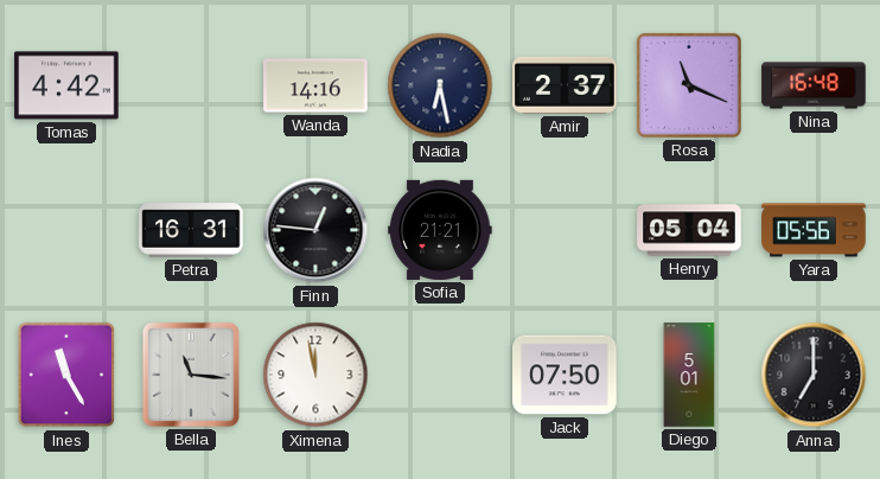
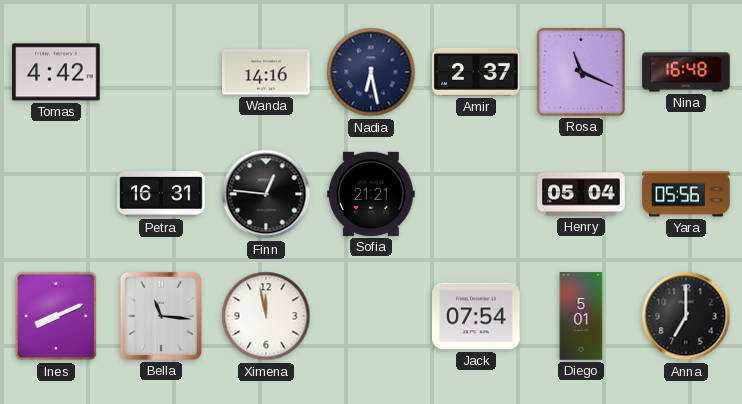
Ines: 11:25 -> 8:11 (56, 316)
Jack: 07:50 -> 07:54 (476, 316)
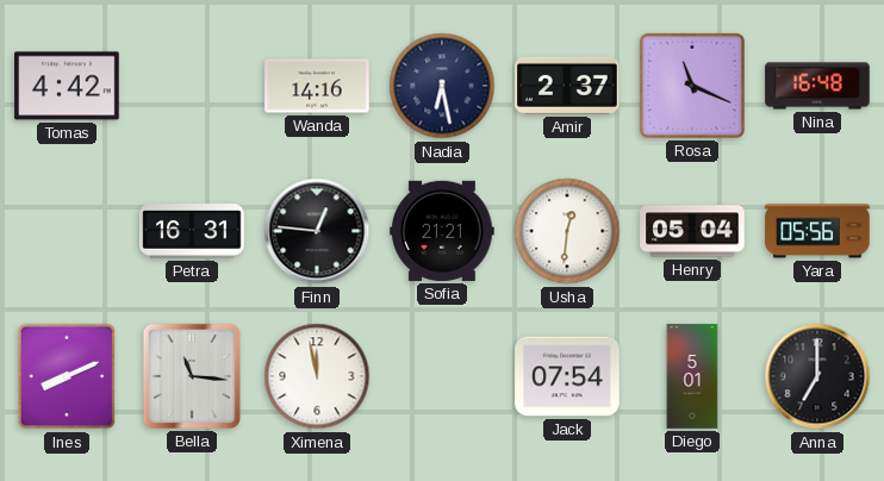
Usha: none -> 12:31 (567, 231)
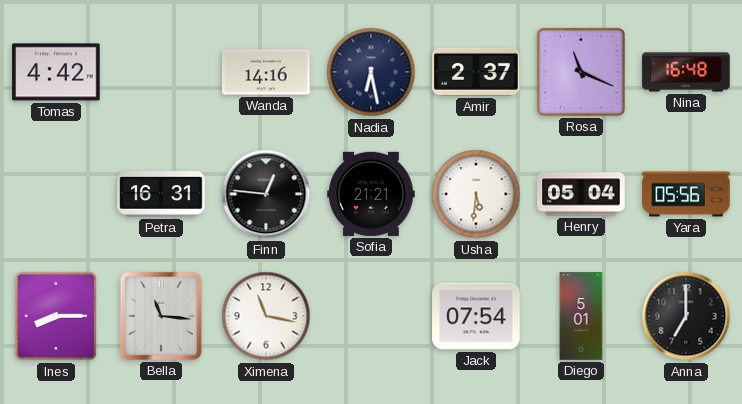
Usha: 12:31 -> 5:31 (476, 194)
Ines: 8:11 -> 8:15 (56, 316)
Ximena: 11:58 -> 11:17 (266, 316)
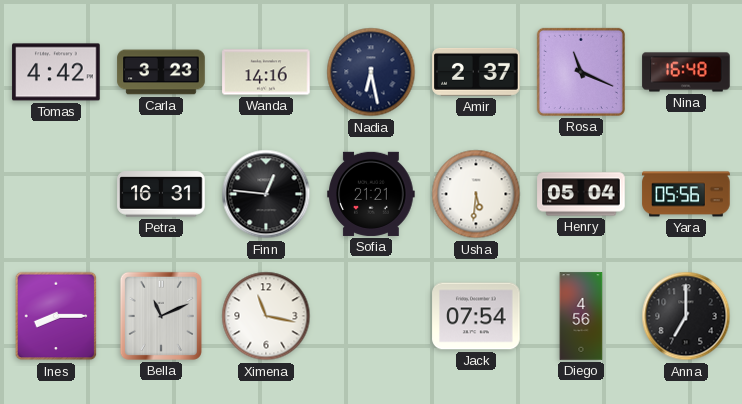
Carla: none -> 3:23 (161, 72)
Bella: 11:16 -> 11:11 (161, 316)
Diego: 5:01 -> 4:56 (581, 316)
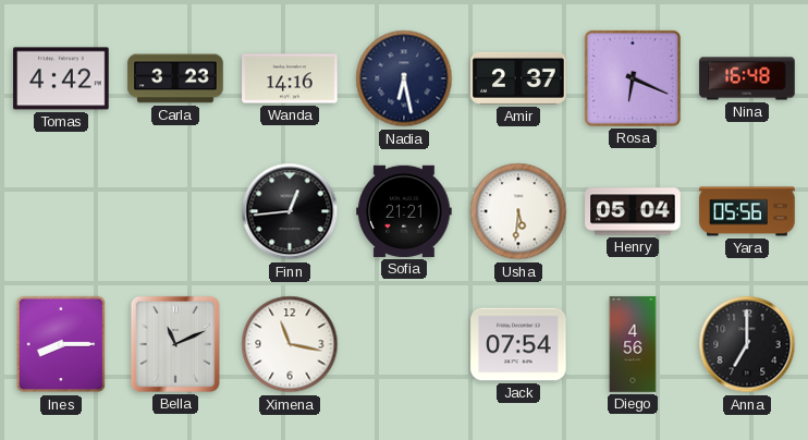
Rosa: 11:19 -> 6:19 (633, 78)
Petra: 16:31 -> none (161, 194)
Finn: 12:46 -> 12:44 (290, 211)
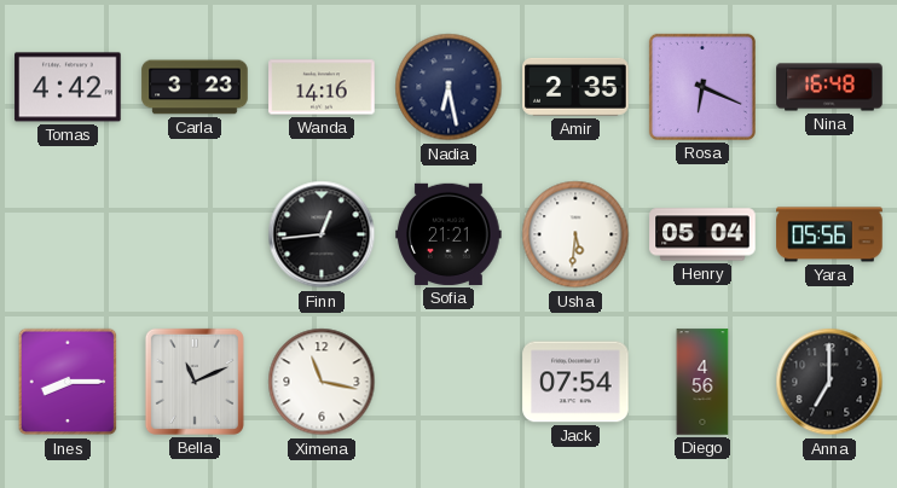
Amir: 2:37 -> 2:35 (575, 87)
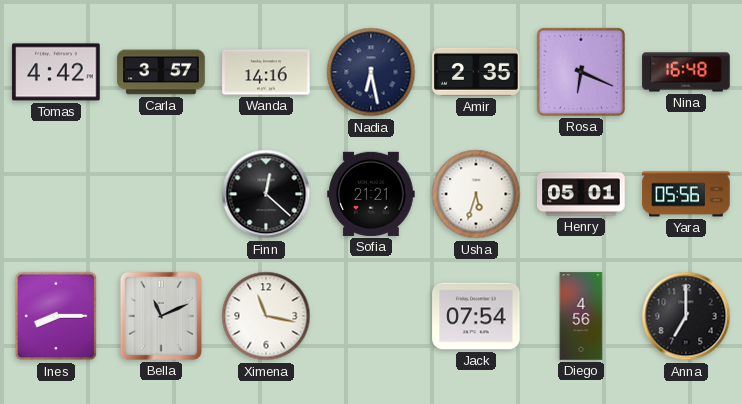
Carla: 3:23 -> 3:57 (161, 72)
Finn: 12:44 -> 12:22 (266, 194)
Usha: 5:31 -> 5:33 (476, 194)
Henry: 05:04 -> 05:01 (581, 194)
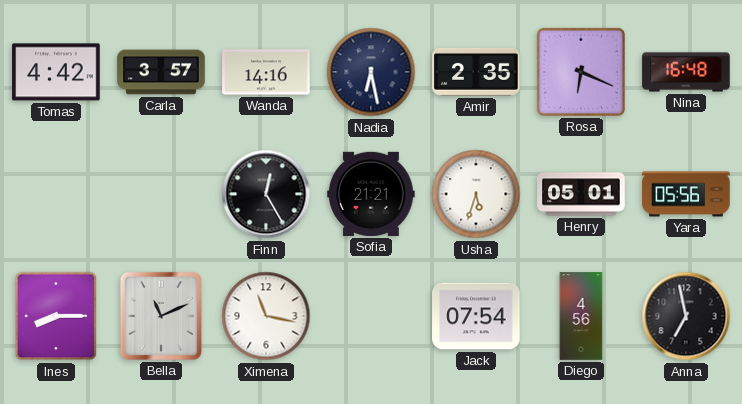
Finn: 12:22 -> 12:25 (266, 194)
Anna: 7:00 -> 6:58 (686, 316)
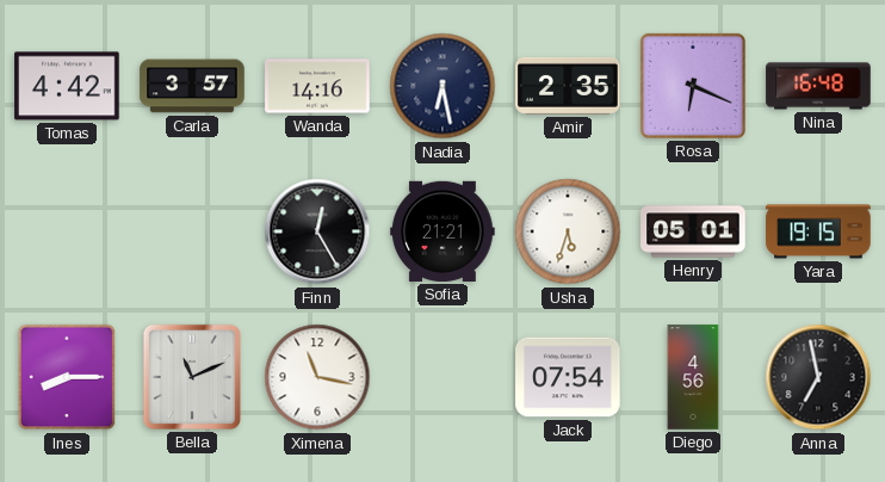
Yara: 05:56 -> 19:15 (818, 231)
